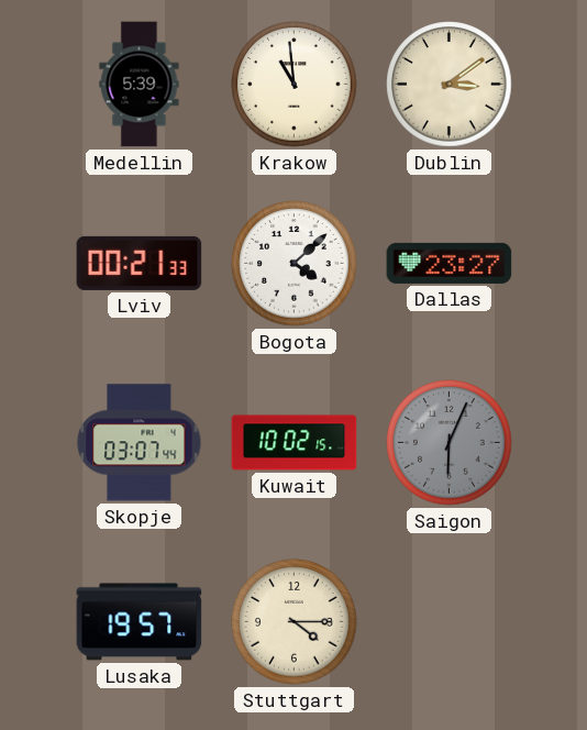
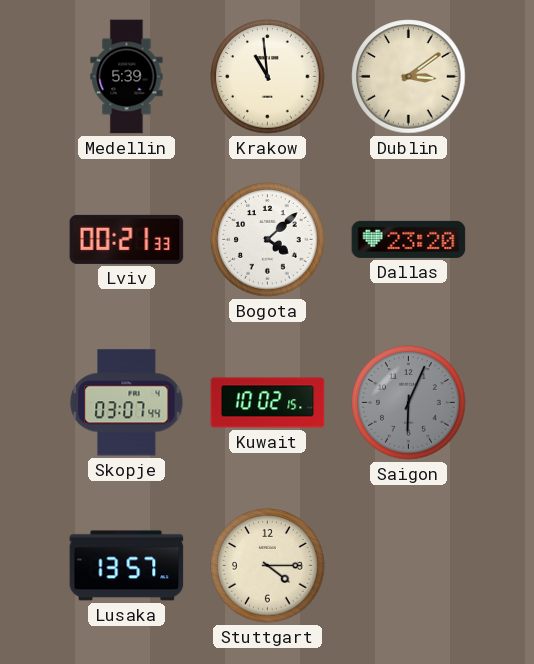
Dallas: 23:27 -> 23:20 (409, 239)
Lusaka: 19:57 -> 13:57 (127, 566)
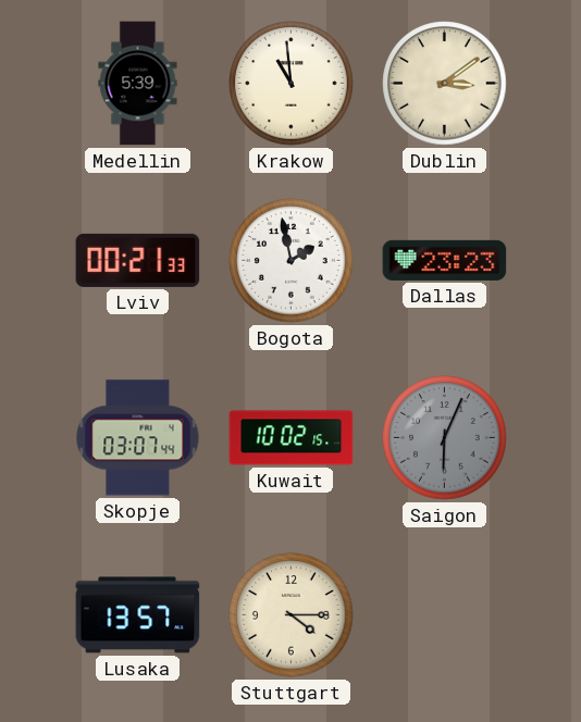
Bogota: 4:08 -> 1:58 (292, 261)
Dallas: 23:20 -> 23:23 (445, 260)
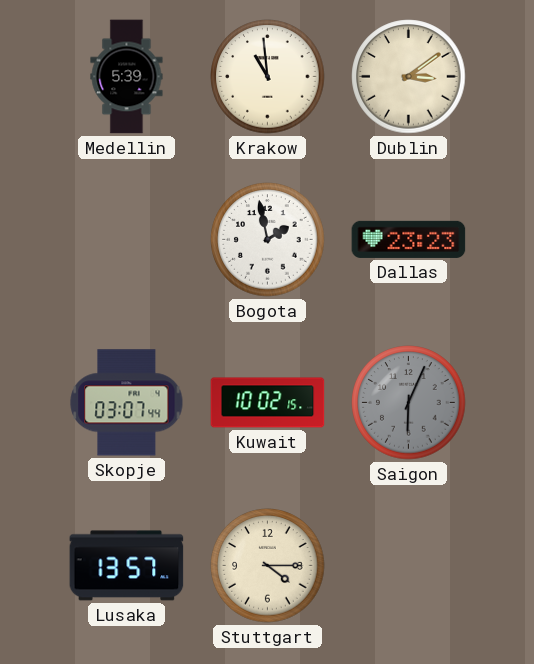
Lviv: 00:21 -> none (138, 260)
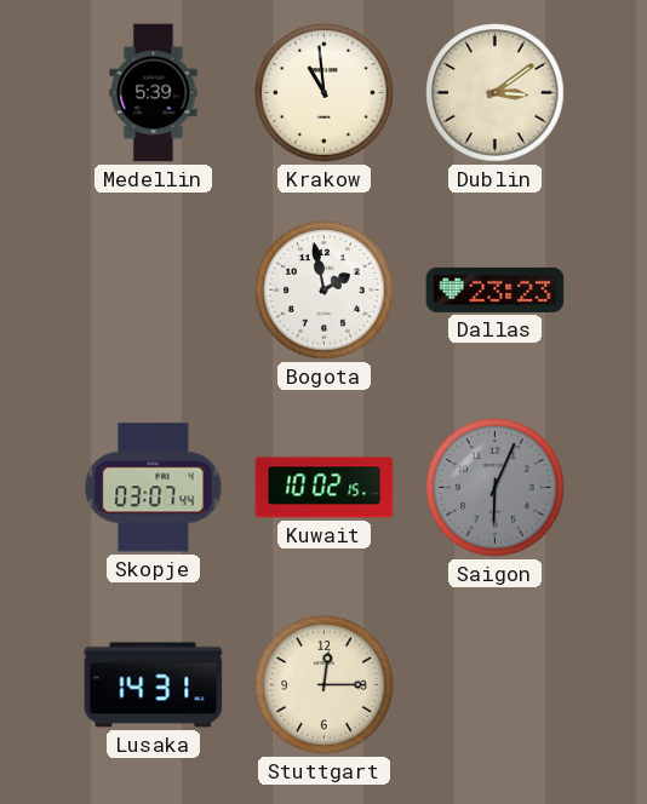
Lusaka: 13:57 -> 14:31 (154, 685)
Stuttgart: 4:15 -> 12:15 (325, 685)
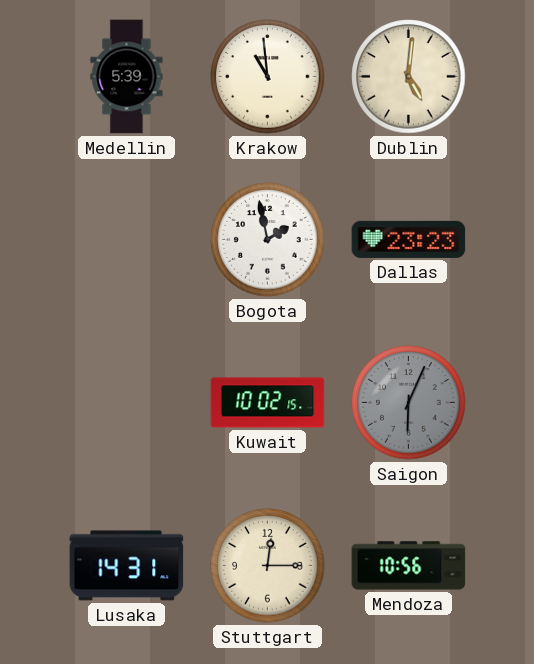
Dublin: 3:09 -> 5:01 (409, 77)
Skopje: 03:07 -> none (154, 488)
Mendoza: none -> 10:56 (409, 566)
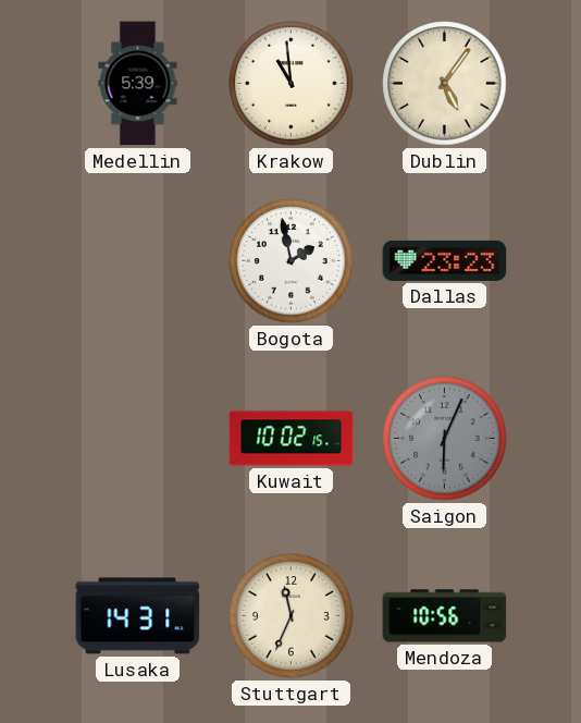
Dublin: 5:01 -> 5:06 (445, 84)
Stuttgart: 12:15 -> 11:34 (292, 616)
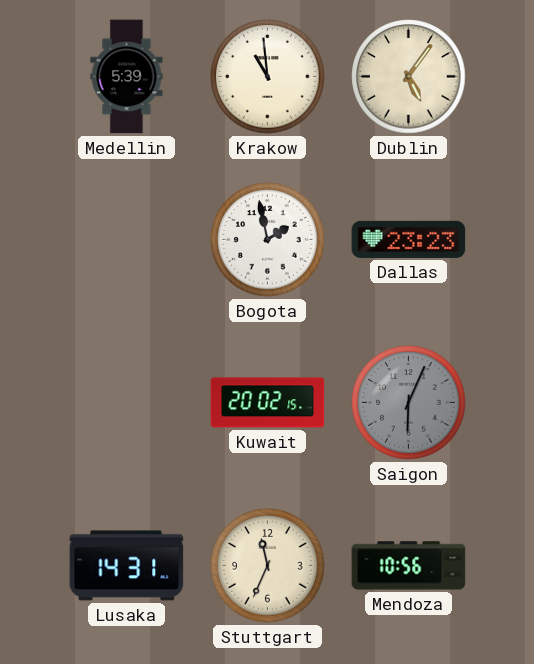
Kuwait: 10:02 -> 20:02 (268, 403)
